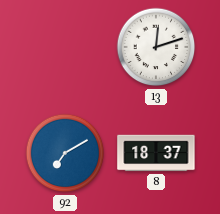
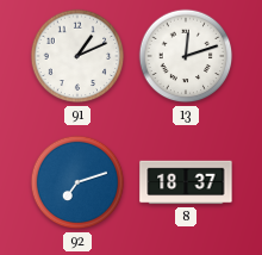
91: none -> 1:11 (77, 56)
92: 7:10 -> 7:12 (77, 182)
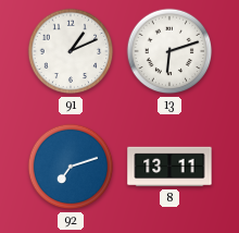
13: 12:12 -> 6:12 (169, 51)
8: 18:37 -> 13:11 (169, 167)
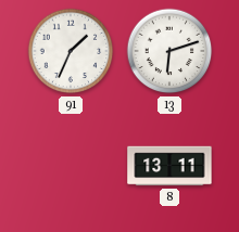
91: 1:11 -> 1:34 (71, 51)
92: 7:12 -> none (71, 167)
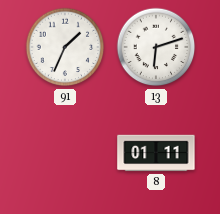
8: 13:11 -> 01:11 (156, 153)
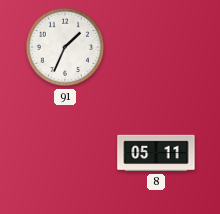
13: 6:12 -> none (156, 47)
8: 01:11 -> 05:11 (156, 153)
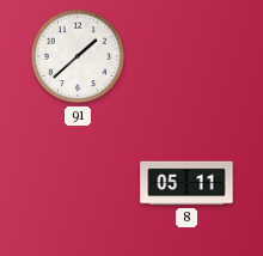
91: 1:34 -> 1:38 (78, 56)
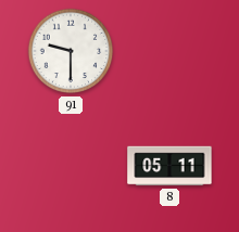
91: 1:38 -> 9:30 (71, 51)
